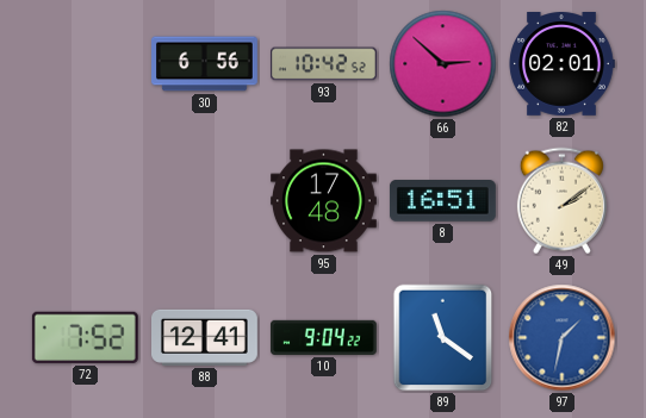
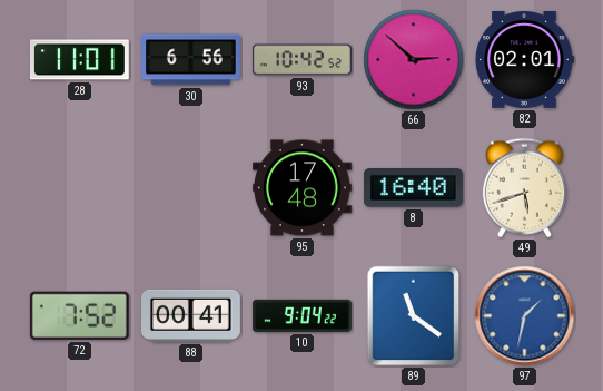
28: none -> 11:01 (79, 60)
8: 16:51 -> 16:40 (413, 188)
49: 2:09 -> 5:42 (524, 188)
88: 12:41 -> 00:41 (191, 315)
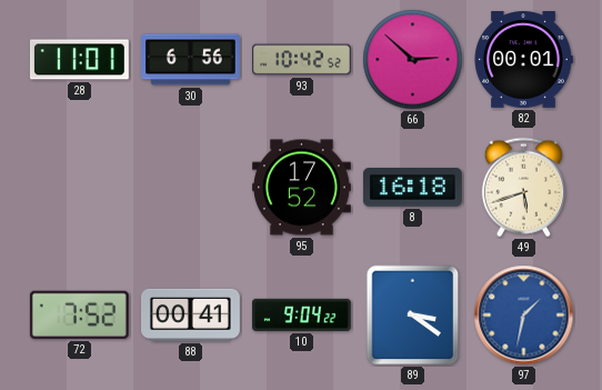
82: 02:01 -> 00:01 (523, 60)
95: 17:48 -> 17:52 (302, 188)
8: 16:40 -> 16:18 (412, 188)
89: 11:21 -> 3:21 (413, 316)
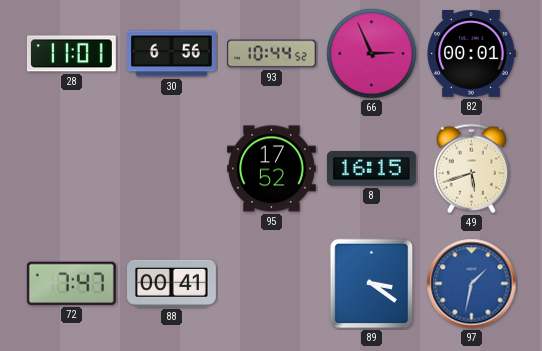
93: 10:42 -> 10:44 (272, 54)
66: 2:52 -> 2:56 (372, 54)
8: 16:18 -> 16:15 (371, 169)
72: 7:52 -> 7:47 (71, 283)
10: 9:04 -> none (301, 314)
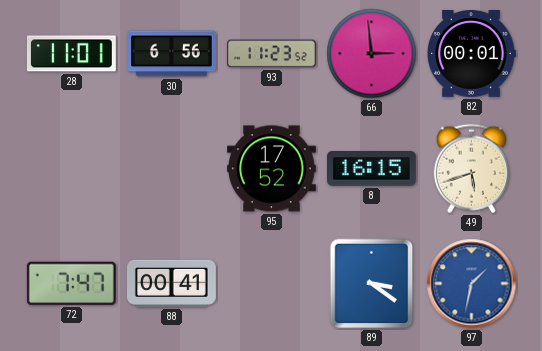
93: 10:44 -> 11:23 (272, 54)
66: 2:56 -> 2:59 (372, 54)
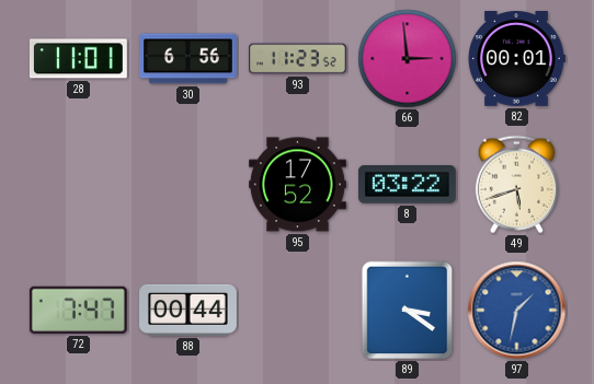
8: 16:15 -> 03:22 (407, 185)
88: 00:41 -> 00:44 (189, 310)
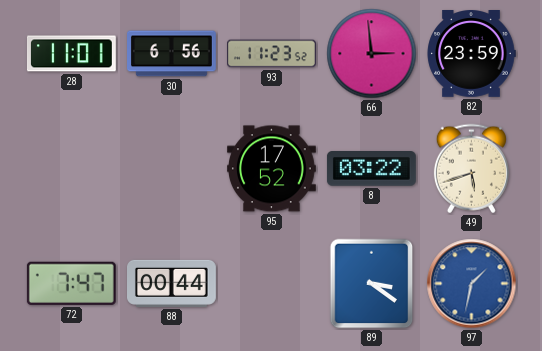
82: 00:01 -> 23:59 (471, 54)
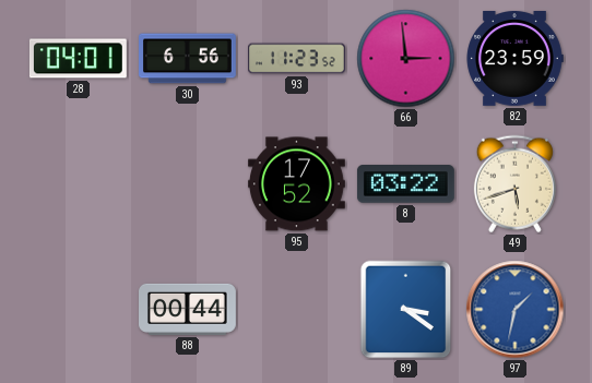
28: 11:01 -> 04:01 (78, 59)
72: 7:47 -> none (71, 283)
